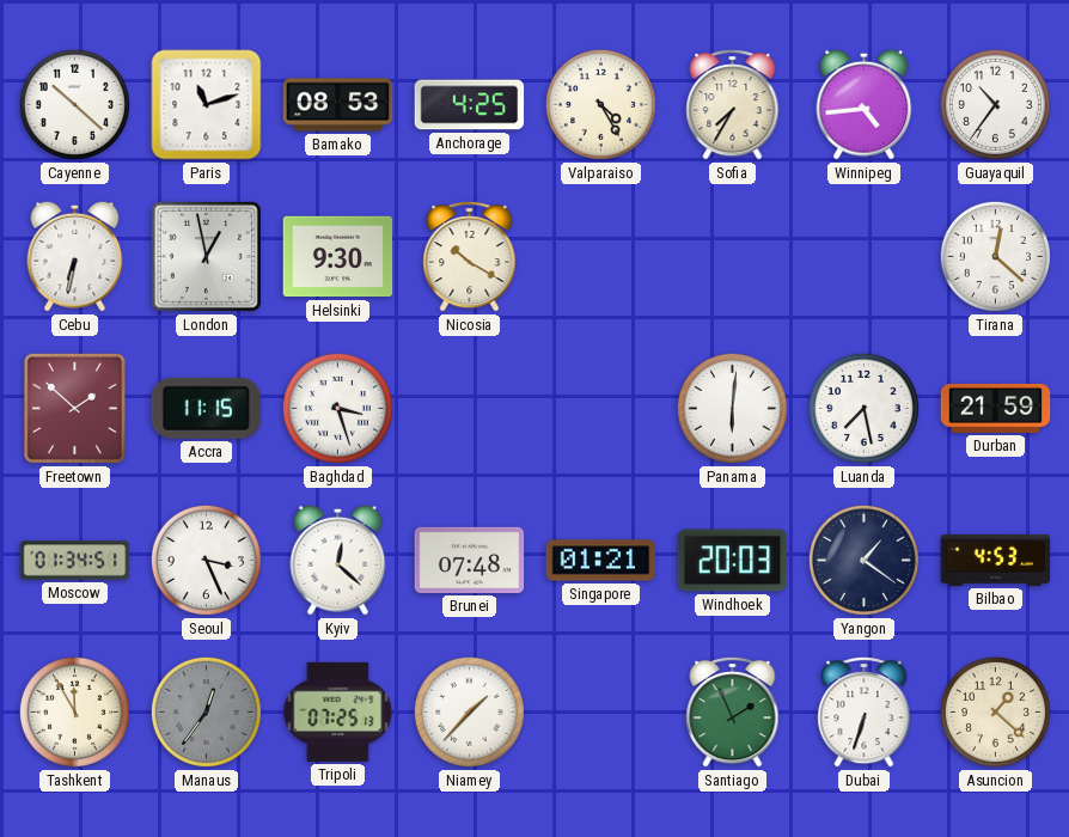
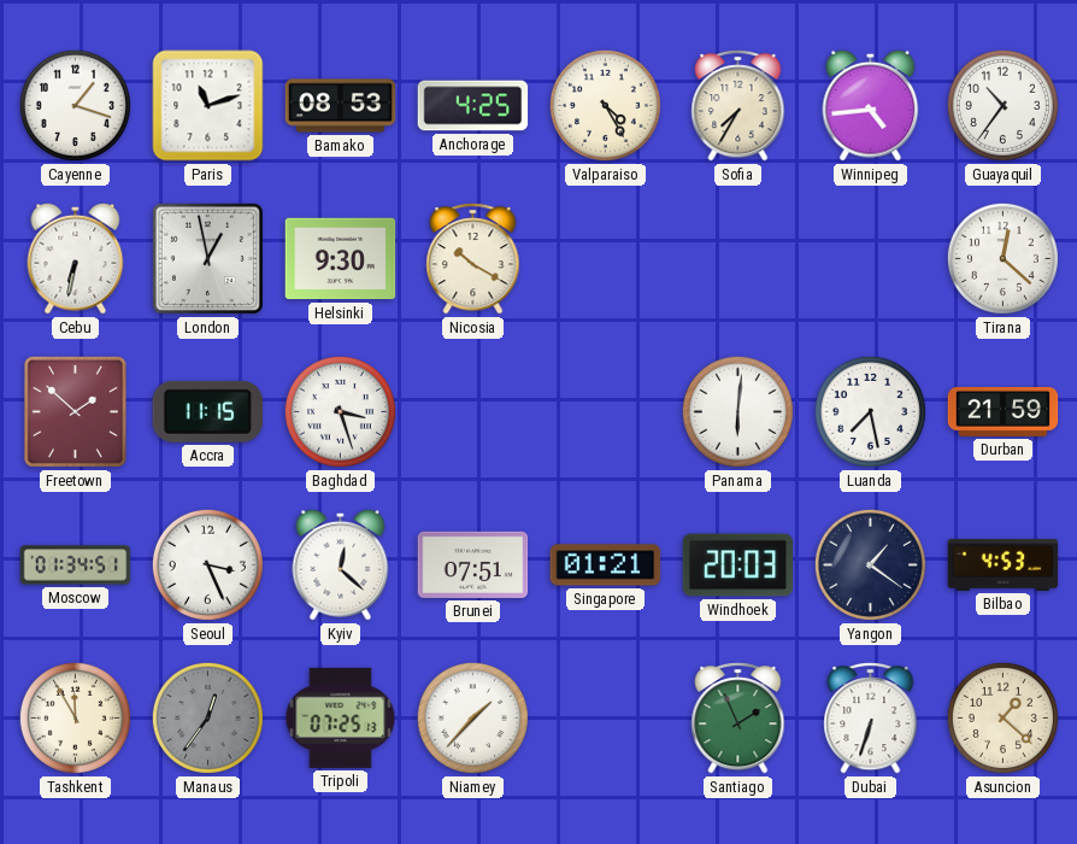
Cayenne: 10:22 -> 1:18 (75, 105)
Brunei: 07:48 -> 07:51 (473, 564)
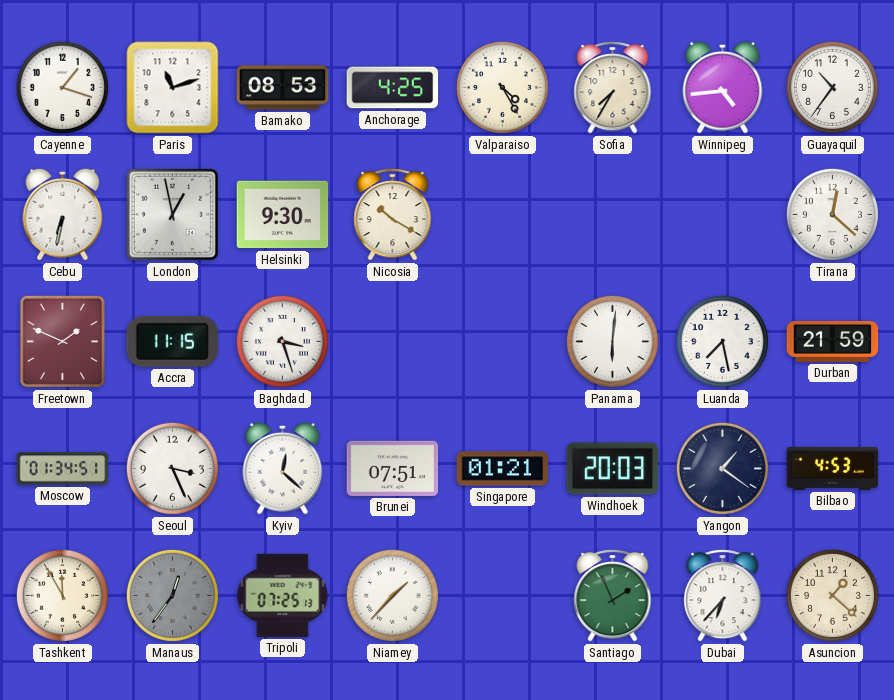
Freetown: 1:52 -> 1:49 (62, 341)
Dubai: 6:33 -> 6:37 (723, 595)
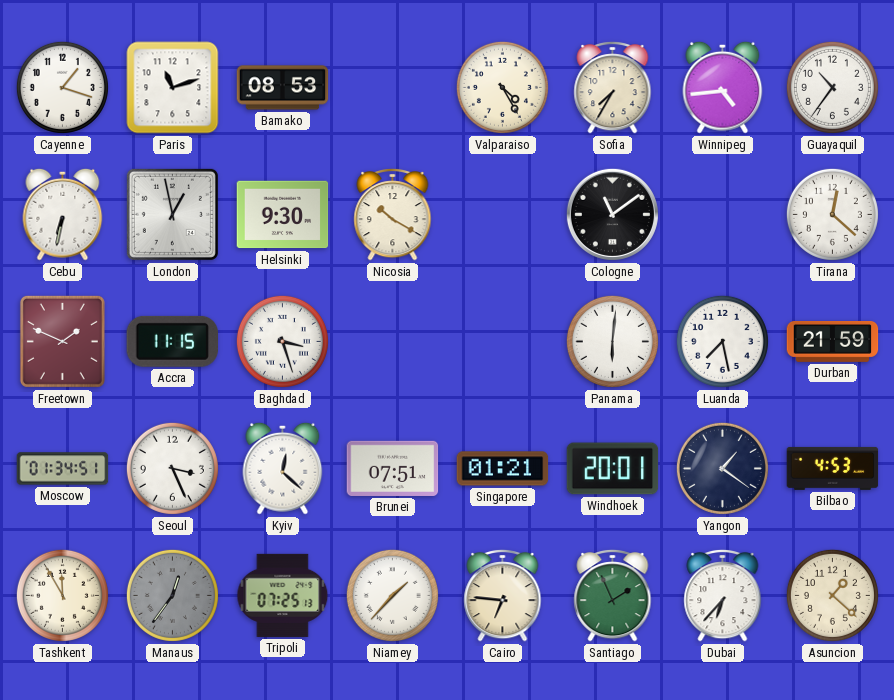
Anchorage: 4:25 -> none (393, 88)
Cologne: none -> 11:09 (612, 214)
Windhoek: 20:03 -> 20:01 (613, 469)
Cairo: none -> 6:46 (503, 595)
